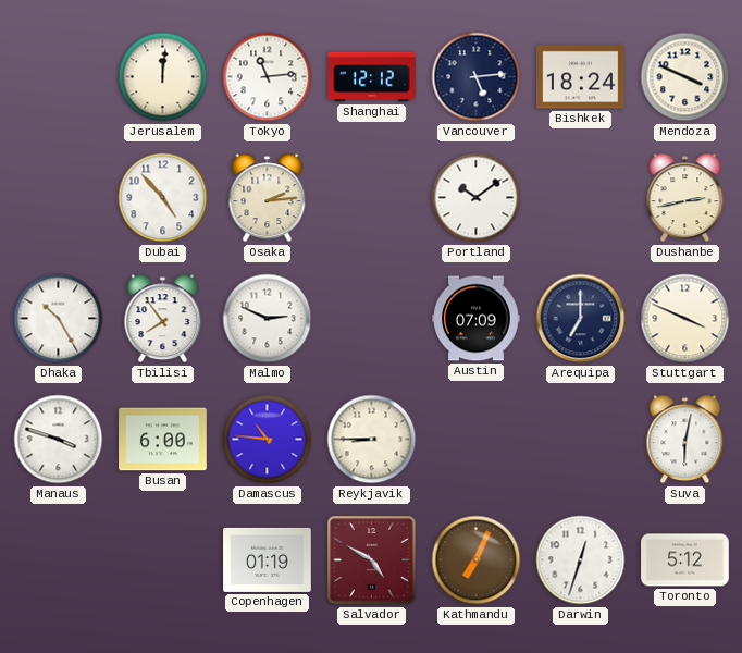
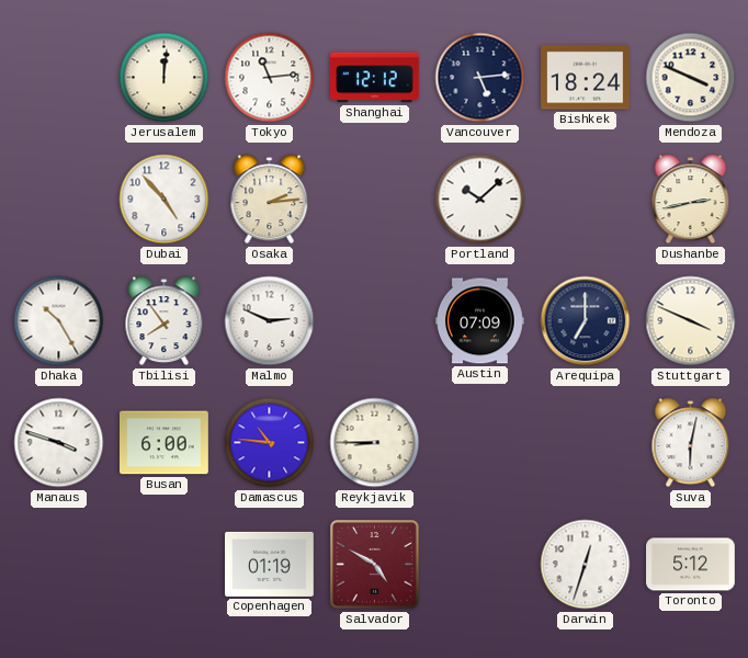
Portland: 10:09 -> 10:08 (480, 200)
Kathmandu: 7:04 -> none (477, 560)
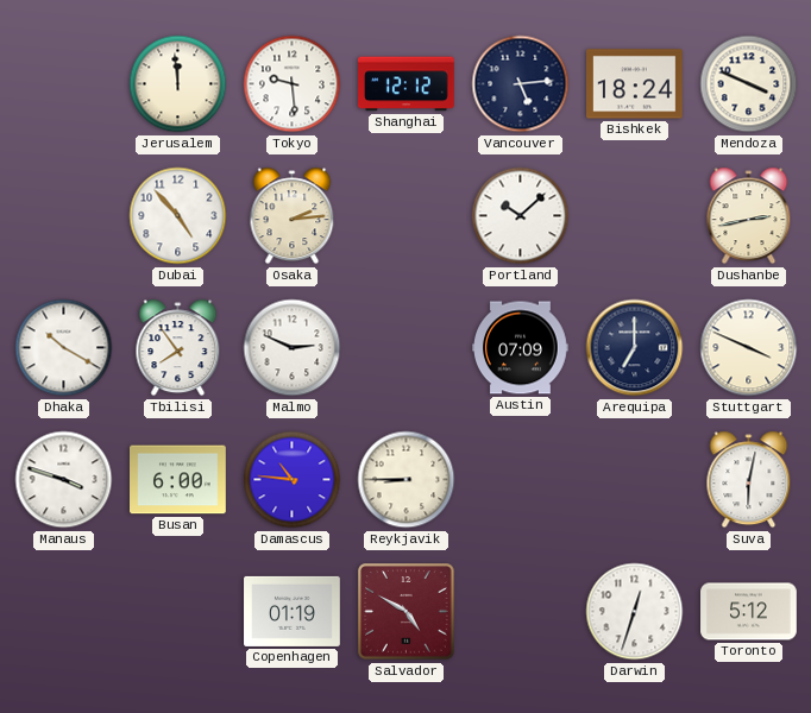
Jerusalem: 12:01 -> 11:59 (178, 84)
Tokyo: 11:14 -> 9:29 (293, 84)
Dhaka: 10:25 -> 10:20 (64, 348)
